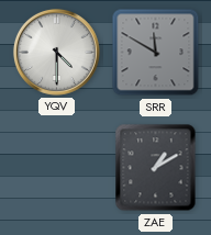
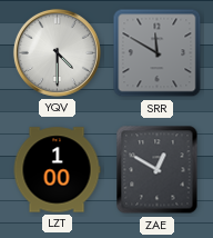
LZT: none -> 1:00 (57, 170)
ZAE: 1:10 -> 12:50 (158, 170)
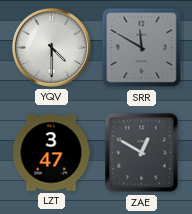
LZT: 1:00 -> 3:47 (51, 153)
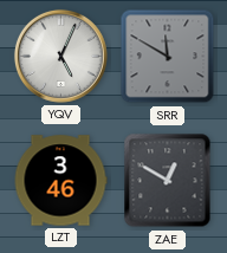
YQV: 4:30 -> 5:04 (60, 56)
LZT: 3:47 -> 3:46 (60, 181)
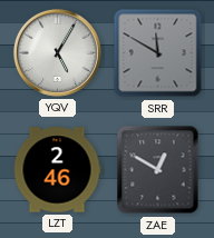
YQV: 5:04 -> 5:05 (57, 52)
LZT: 3:46 -> 2:46 (57, 170)
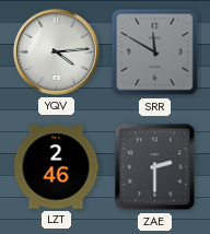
YQV: 5:05 -> 4:14 (56, 51)
ZAE: 12:50 -> 2:30 (155, 167)
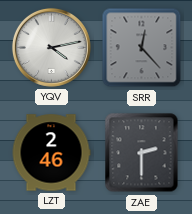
YQV: 4:14 -> 4:13 (51, 47)
SRR: 11:50 -> 12:23 (142, 48)
